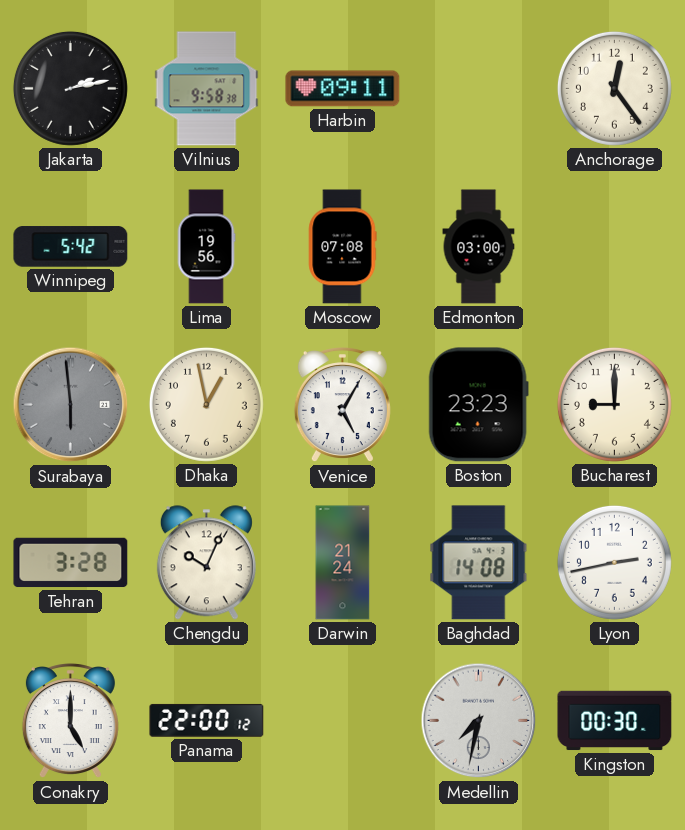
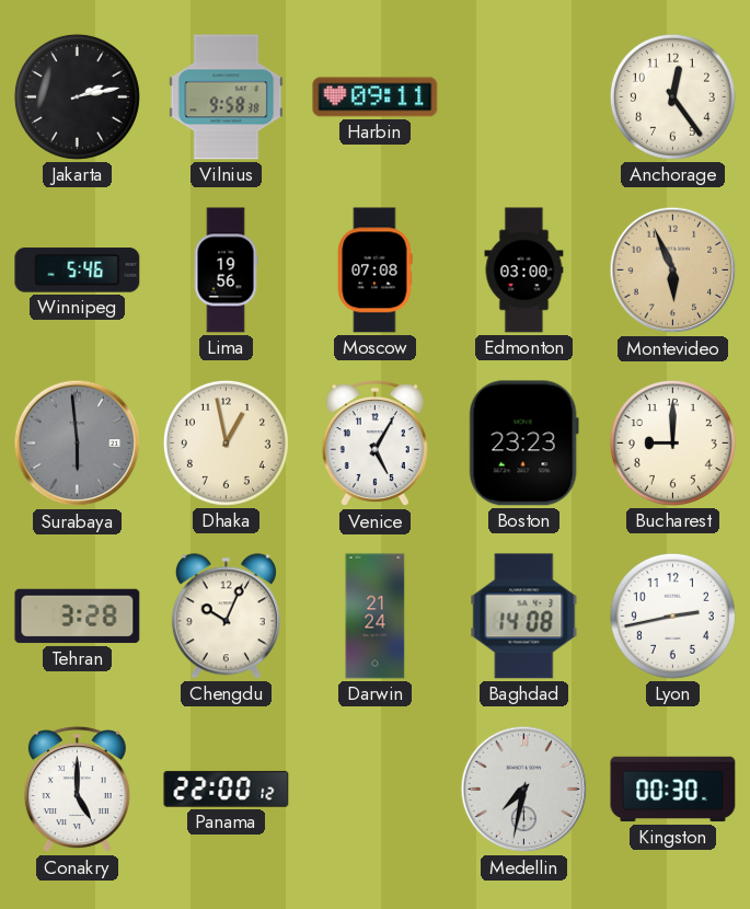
Winnipeg: 5:42 -> 5:46 (78, 271)
Montevideo: none -> 5:56 (673, 271)
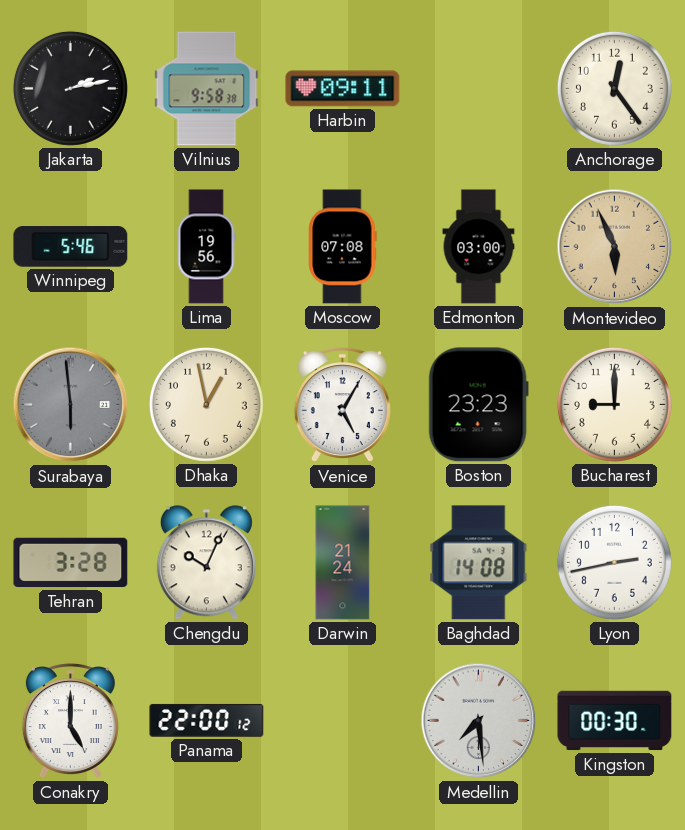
Medellin: 7:32 -> 7:29 (479, 721)
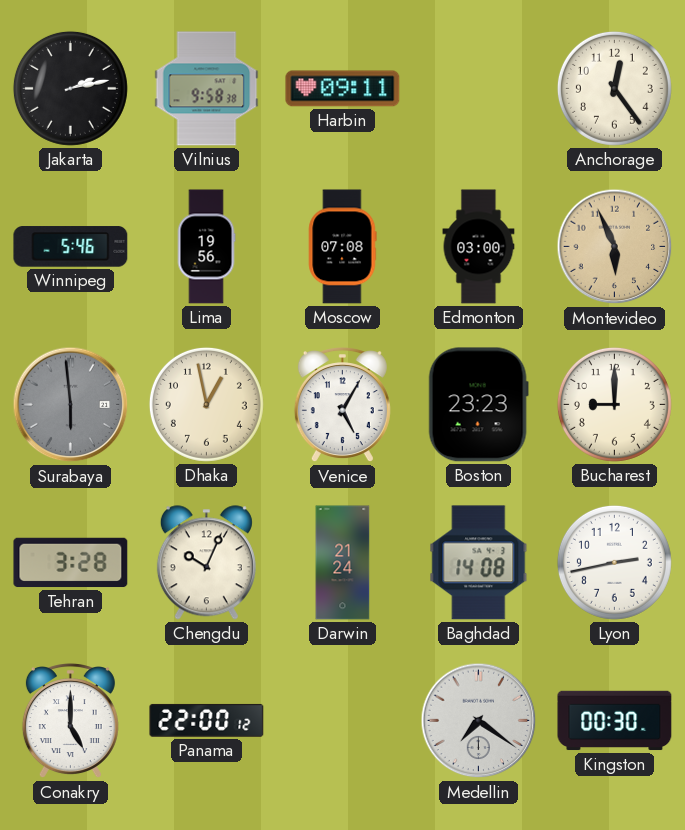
Medellin: 7:29 -> 7:21 (479, 721)
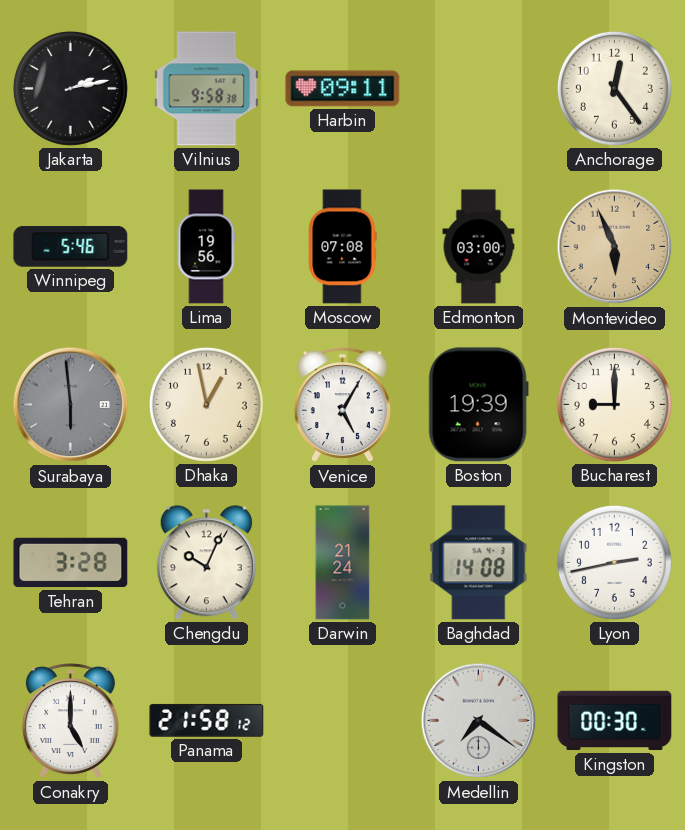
Boston: 23:23 -> 19:39 (478, 405)
Panama: 22:00 -> 21:58 (207, 720)
